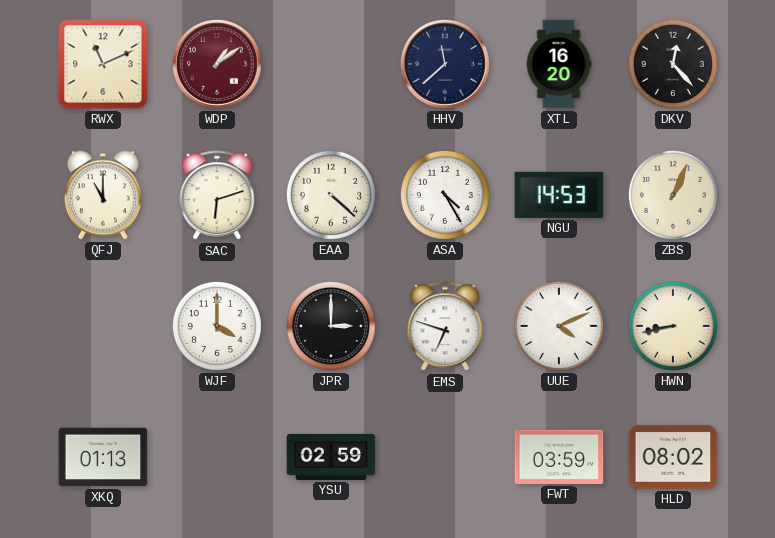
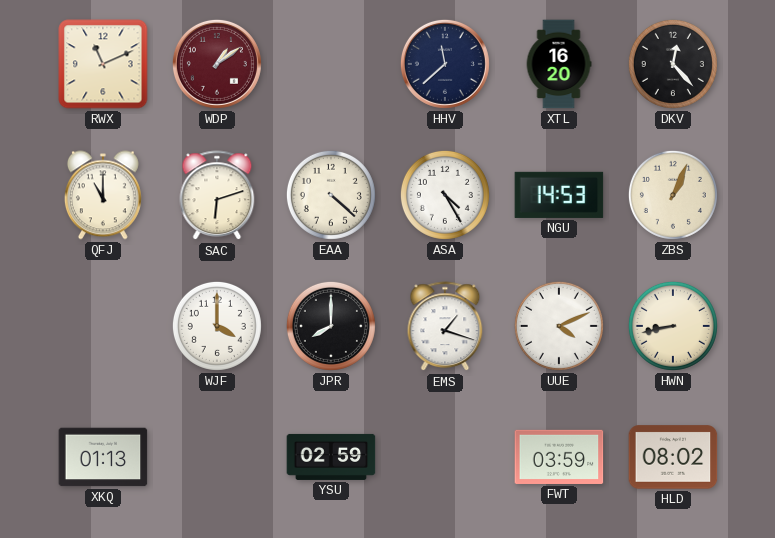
JPR: 3:00 -> 8:00 (331, 326)
EMS: 6:48 -> 1:18 (445, 327)
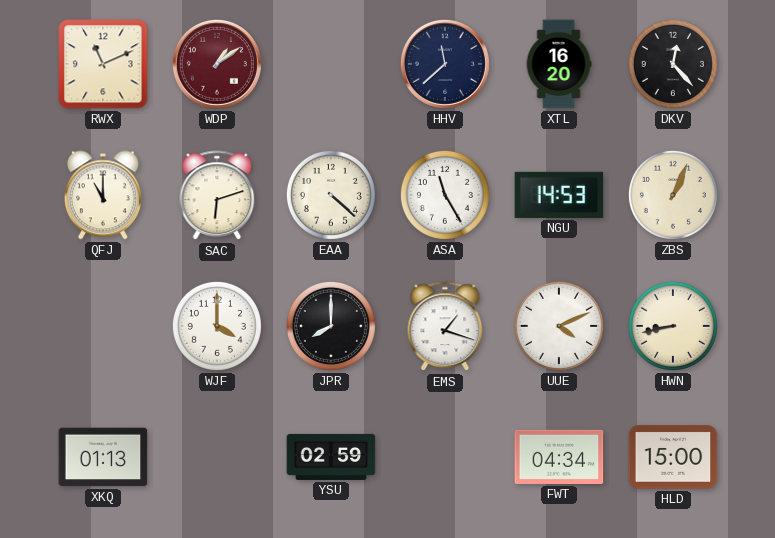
ASA: 4:25 -> 11:25 (445, 195)
FWT: 03:59 -> 04:34 (559, 457)
HLD: 08:02 -> 15:00 (673, 457)
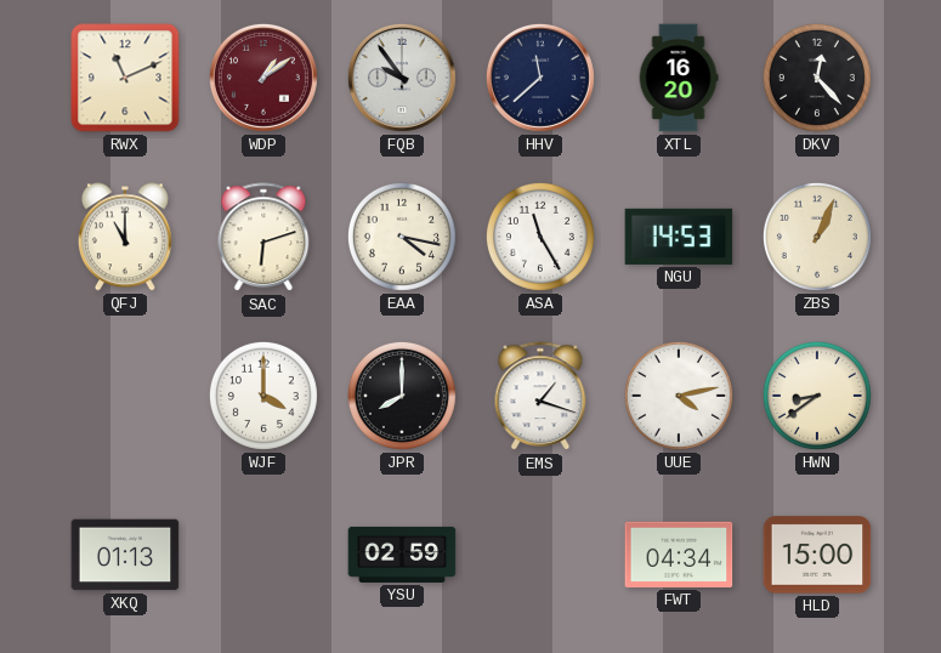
FQB: none -> 9:54 (402, 78)
EAA: 4:22 -> 4:17 (402, 237)
UUE: 4:11 -> 4:13 (679, 396)
HWN: 8:43 -> 8:39 (817, 396)
